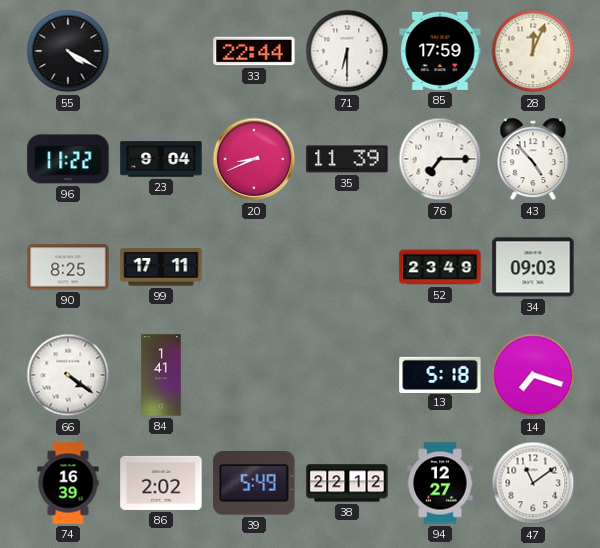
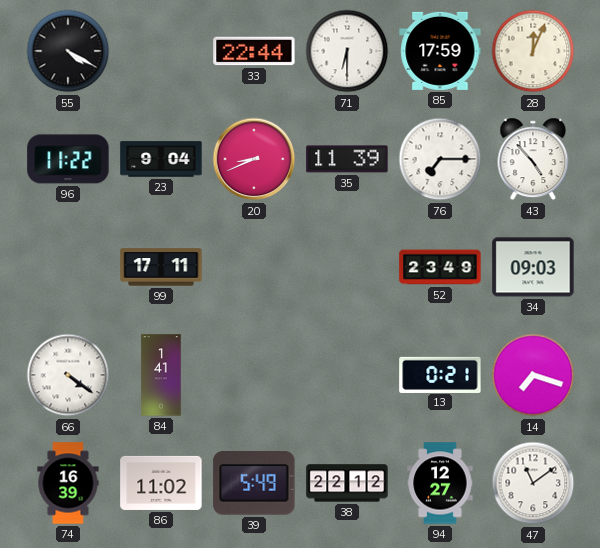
90: 8:25 -> none (68, 267)
13: 5:18 -> 0:21 (440, 374)
86: 2:02 -> 11:02 (161, 483)
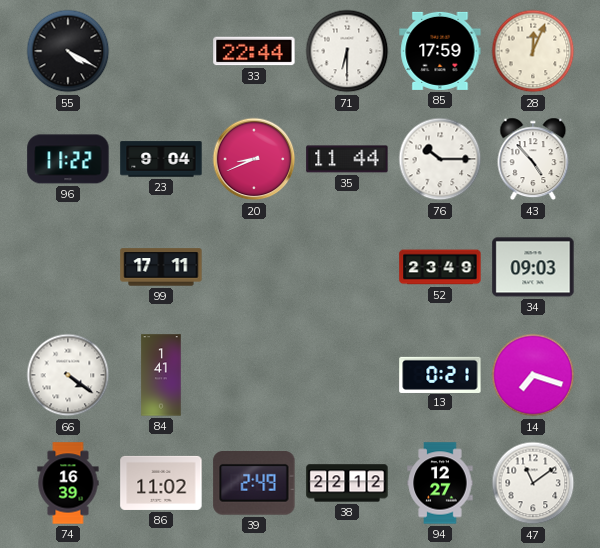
35: 11:39 -> 11:44 (347, 159)
76: 7:15 -> 10:15 (440, 159)
39: 5:49 -> 2:49 (254, 484)
